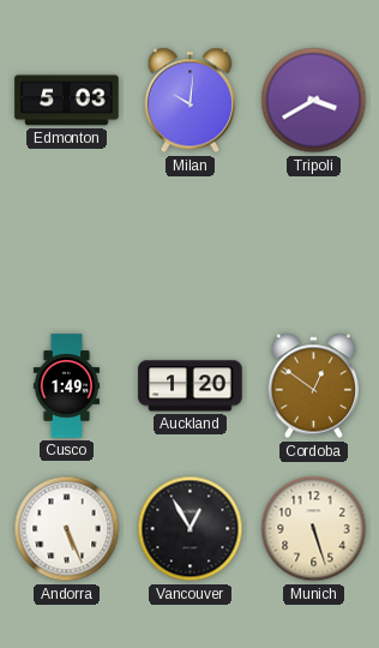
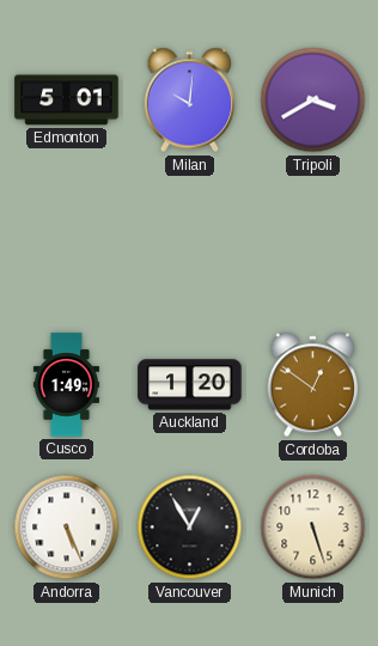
Edmonton: 5:03 -> 5:01 (67, 100)
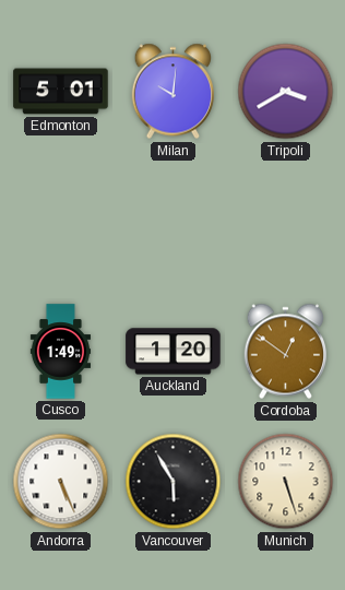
Vancouver: 12:55 -> 5:55 (174, 482)
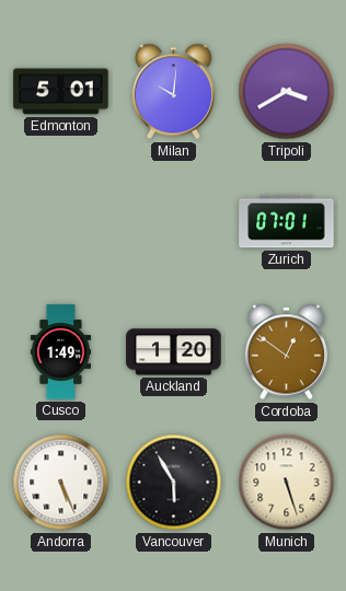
Zurich: none -> 07:01 (287, 222)
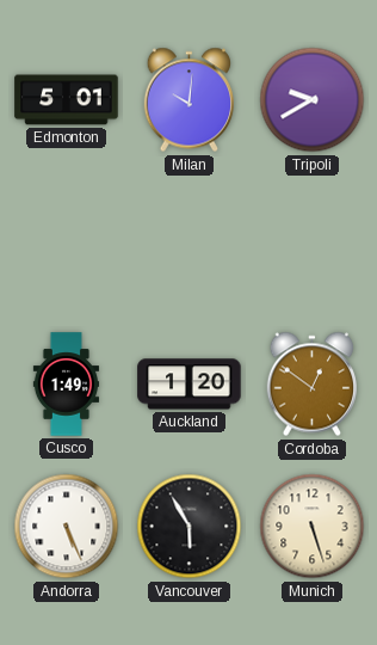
Tripoli: 3:40 -> 9:40 (313, 100)
Zurich: 07:01 -> none (287, 222)
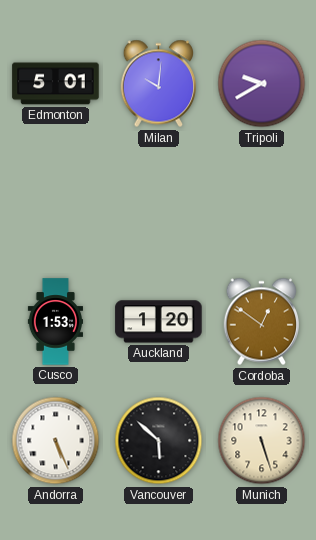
Cusco: 1:49 -> 1:53 (55, 322)
Vancouver: 5:55 -> 5:52 (159, 441)
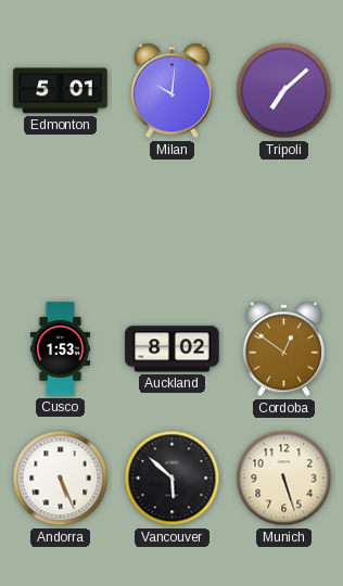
Tripoli: 9:40 -> 7:08 (284, 91)
Auckland: 1:20 -> 8:02 (173, 349)
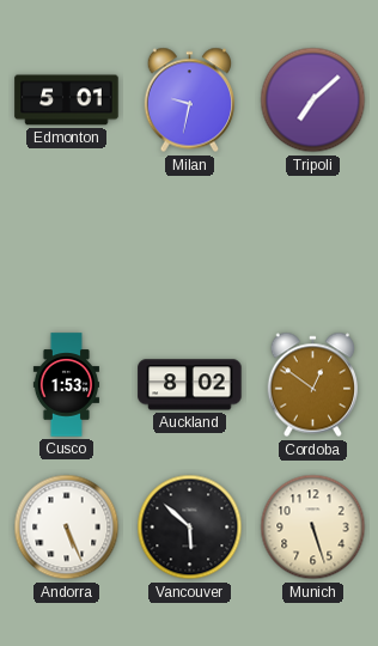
Milan: 10:01 -> 9:32 (190, 100)
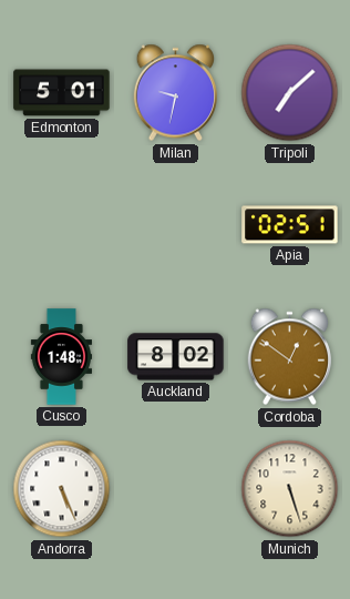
Apia: none -> 02:51 (290, 225)
Cusco: 1:53 -> 1:48 (61, 357)
Vancouver: 5:52 -> none (190, 528)
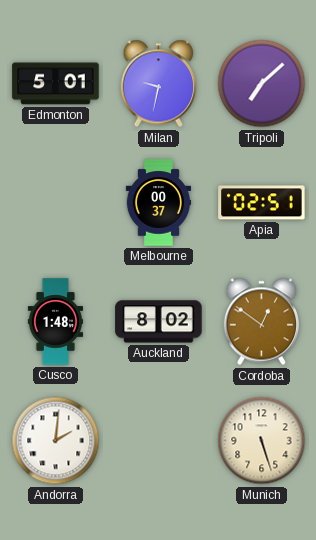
Melbourne: none -> 00:37 (159, 203)
Andorra: 5:26 -> 2:01 (56, 441)
